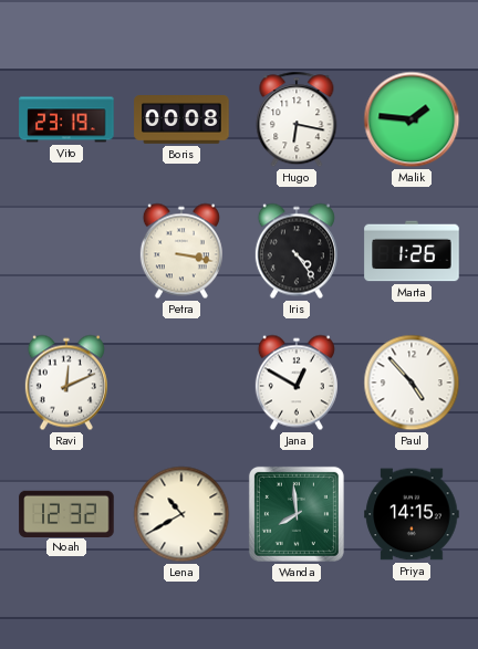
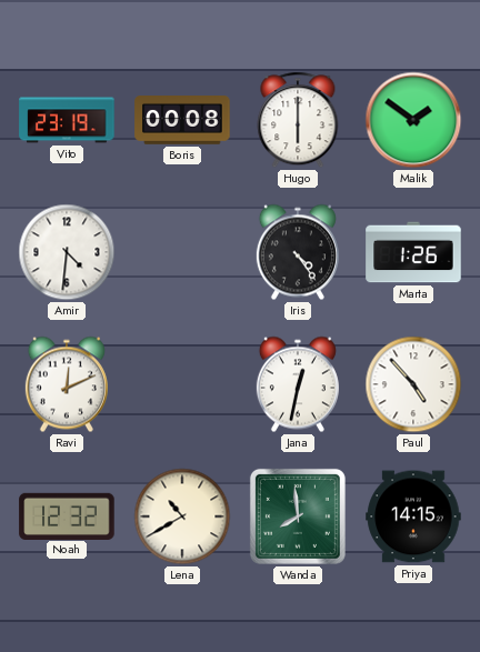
Hugo: 6:17 -> 6:00 (298, 120)
Malik: 1:46 -> 1:51 (413, 120)
Amir: none -> 4:31 (67, 252)
Petra: 3:17 -> none (181, 251)
Jana: 12:50 -> 12:32 (298, 384)
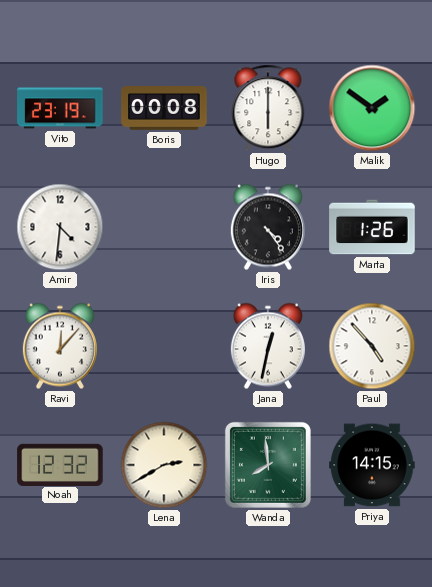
Ravi: 12:11 -> 12:07 (60, 346)
Lena: 10:40 -> 2:40 (164, 465)
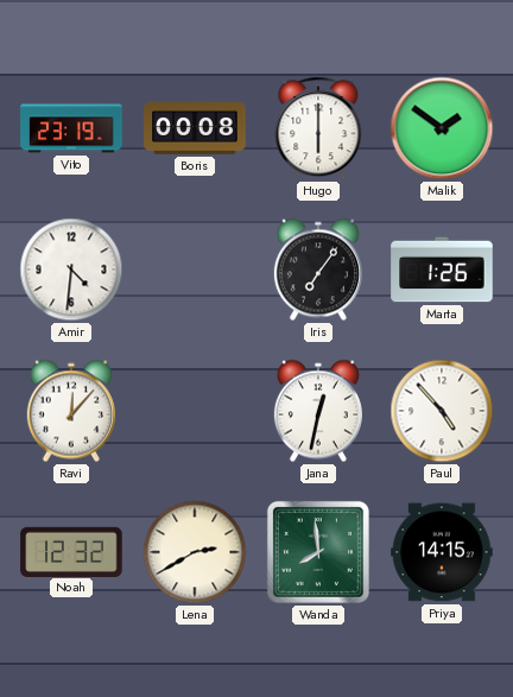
Iris: 4:24 -> 7:06 (318, 270)
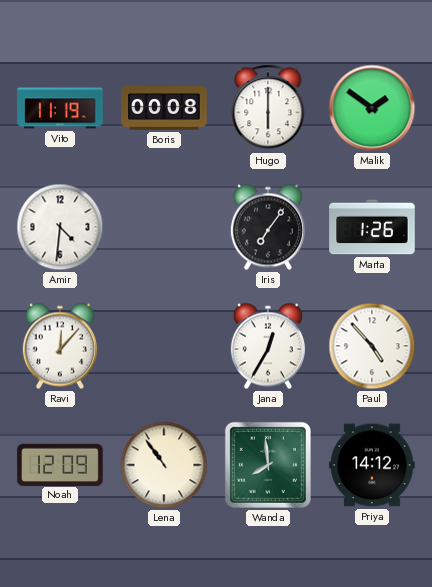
Vito: 23:19 -> 11:19 (60, 108)
Jana: 12:32 -> 12:35 (268, 346)
Noah: 12:32 -> 12:09 (60, 464)
Lena: 2:40 -> 10:54 (164, 465)
Priya: 14:15 -> 14:12 (372, 465)
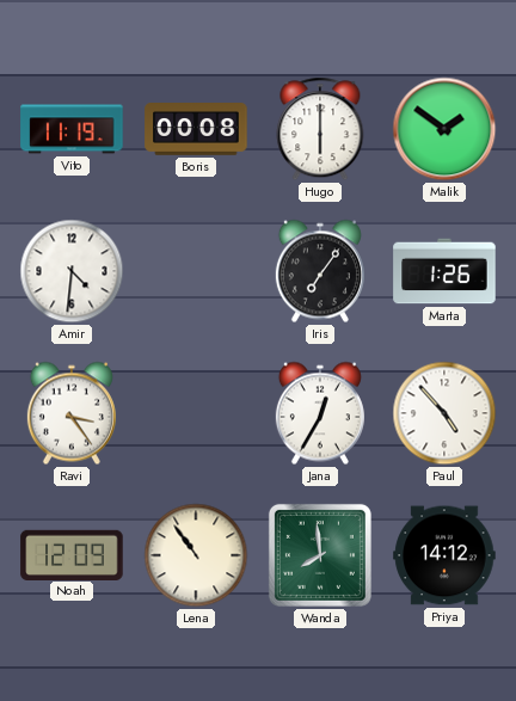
Ravi: 12:07 -> 3:24 (72, 413)
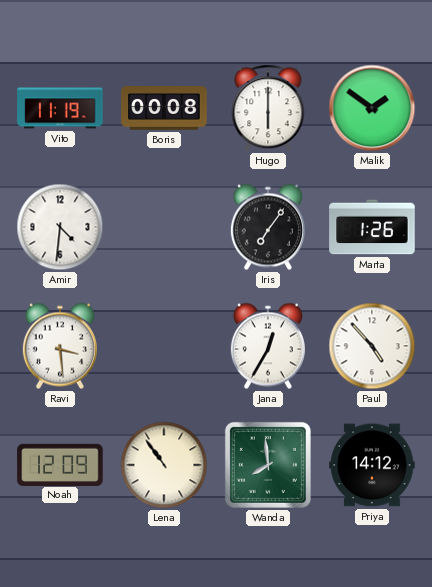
Ravi: 3:24 -> 3:29 (60, 346)
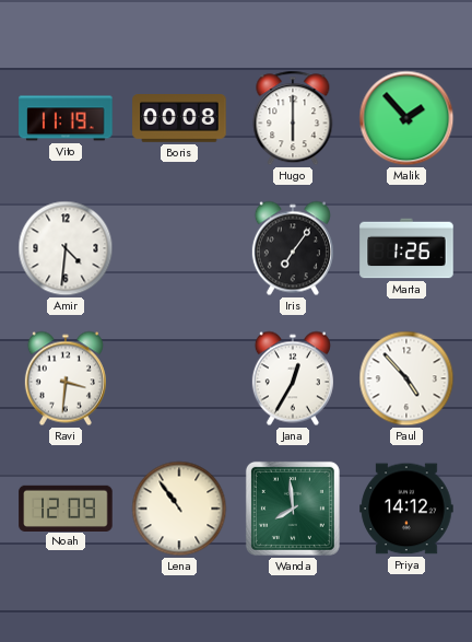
Malik: 1:51 -> 1:53 (406, 118)
Ravi: 3:29 -> 3:31 (66, 378)
